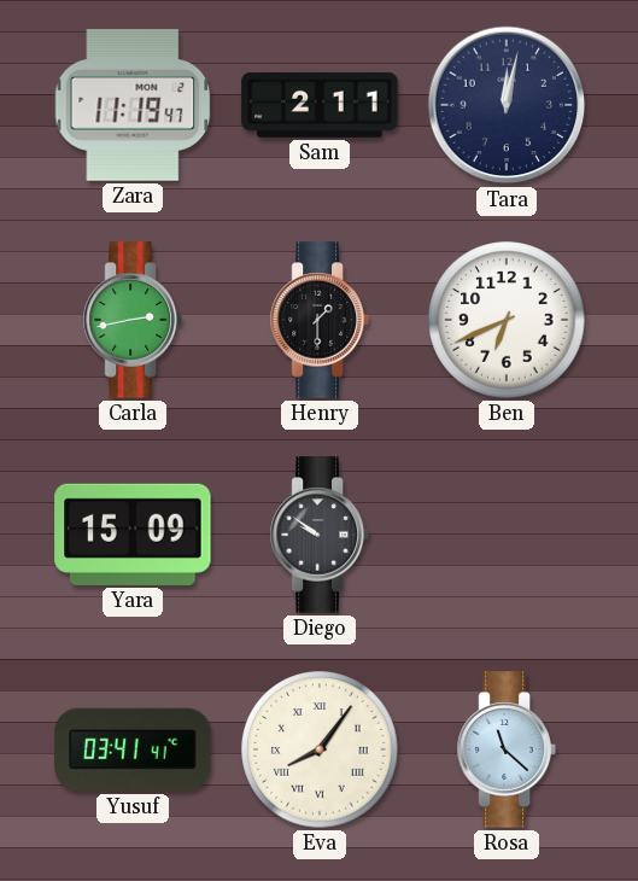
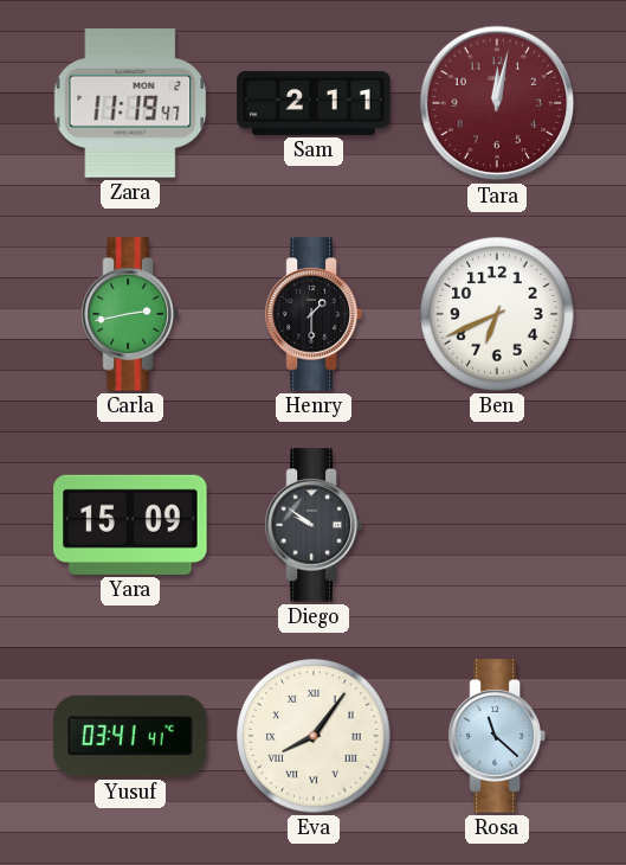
Tara dial: navy -> burgundy (497, 103)
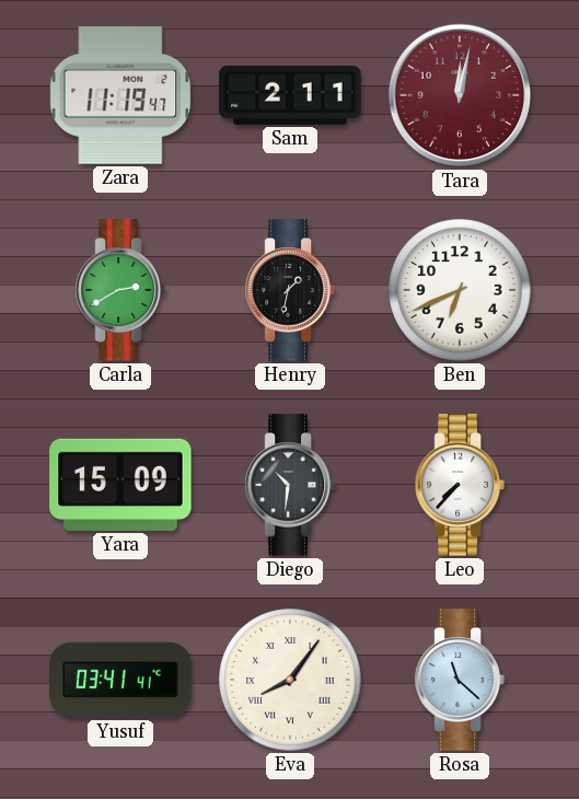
Carla: 2:43 -> 2:40 (120, 290)
Henry: 1:30 -> 1:32 (290, 290)
Diego: 9:51 -> 10:31 (290, 485)
Leo: none -> 7:37 (460, 485)
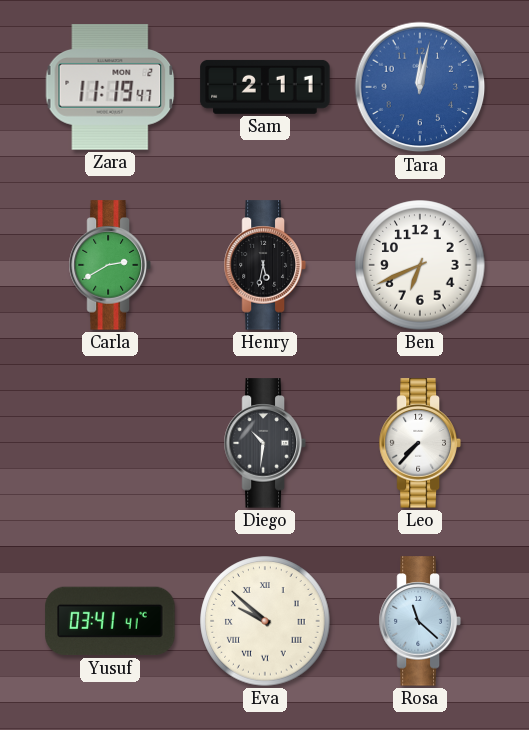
Tara dial: burgundy -> blue (420, 87)
Henry: 1:32 -> 5:32 (265, 265)
Yara: 15:09 -> none (120, 485)
Eva: 8:06 -> 9:52 (265, 621)
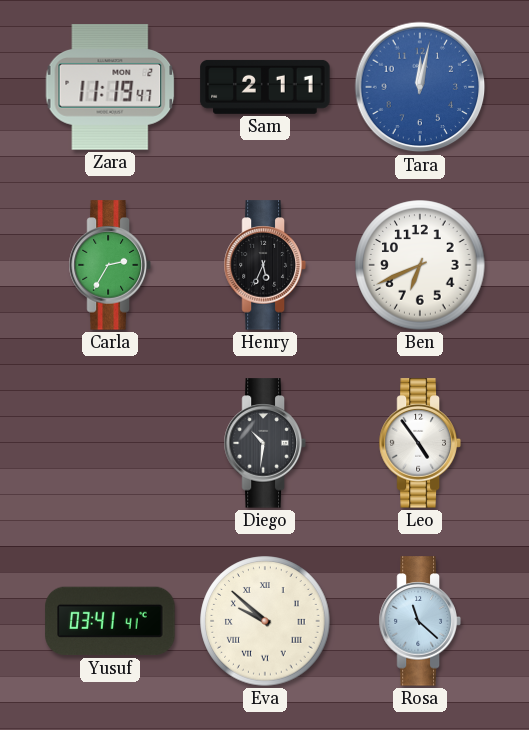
Carla: 2:40 -> 2:35 (110, 265)
Henry: 5:32 -> 5:34 (265, 265)
Leo: 7:37 -> 4:54 (420, 443)
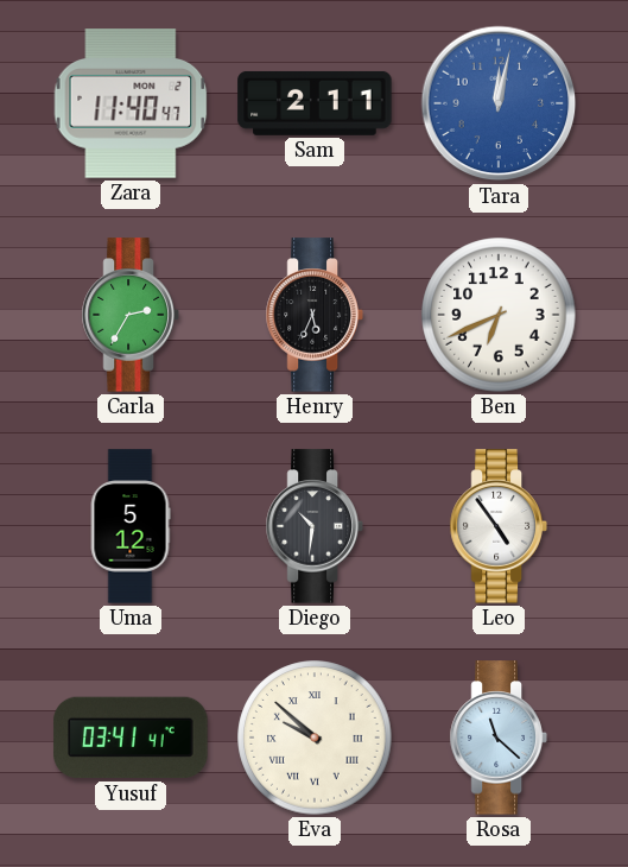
Zara: 11:19 -> 11:40 (131, 103)
Uma: none -> 5:12 (131, 526)
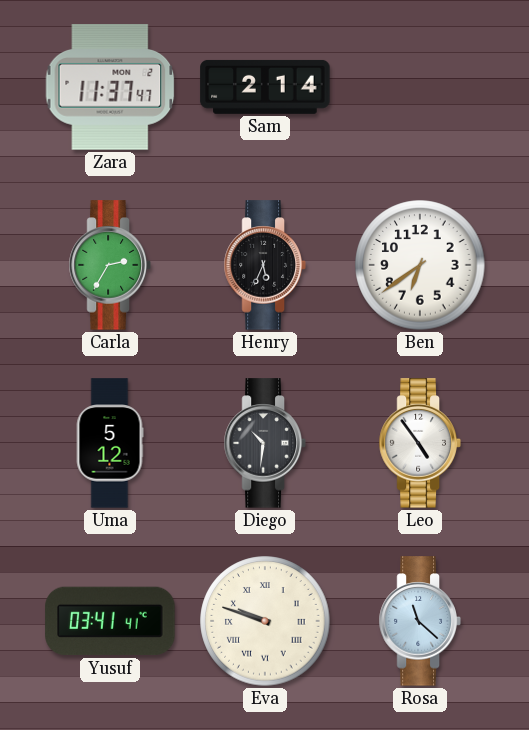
Zara: 11:40 -> 11:37 (110, 87)
Sam: 2:11 -> 2:14 (265, 87)
Tara: 12:02 -> none (499, 103)
Ben: 6:41 -> 6:39 (420, 265)
Eva: 9:52 -> 9:48 (265, 621)
